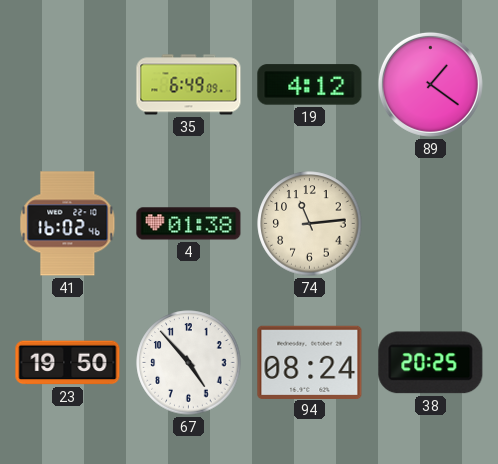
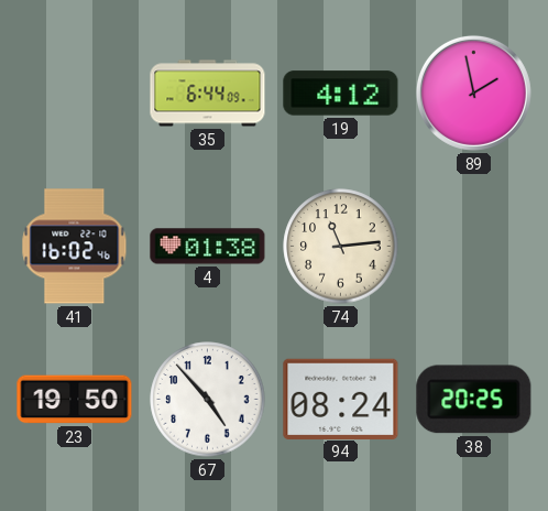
35: 6:49 -> 6:44 (208, 94)
89: 1:21 -> 1:58 (473, 93)
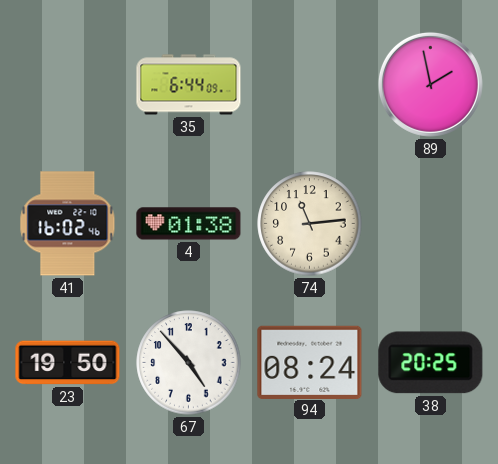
19: 4:12 -> none (341, 94)
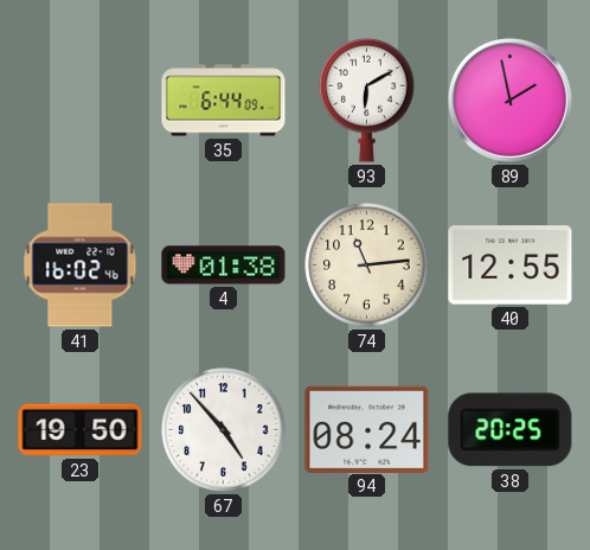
93: none -> 6:10 (367, 100)
40: none -> 12:55 (511, 266)
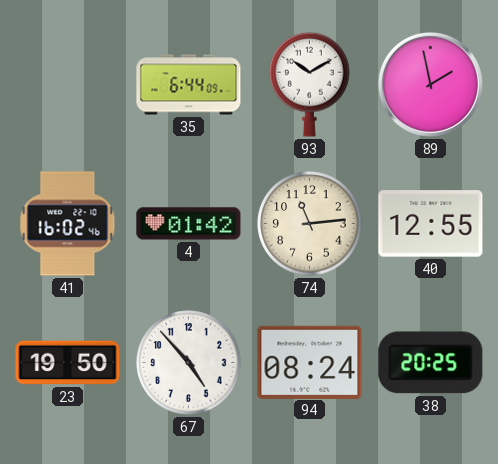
93: 6:10 -> 10:10 (310, 84)
4: 01:38 -> 01:42 (189, 224)
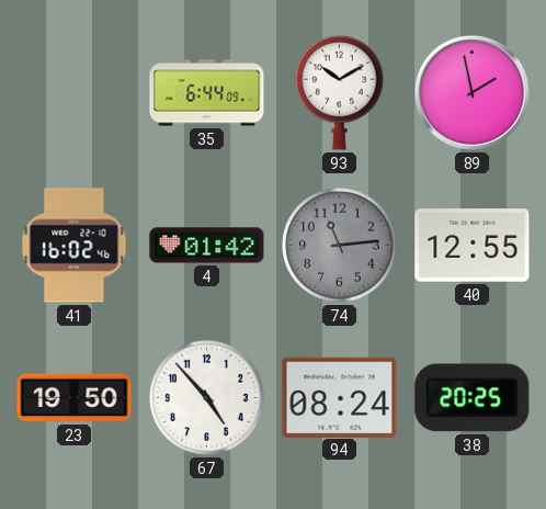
74 dial: cream -> grey (340, 246)
